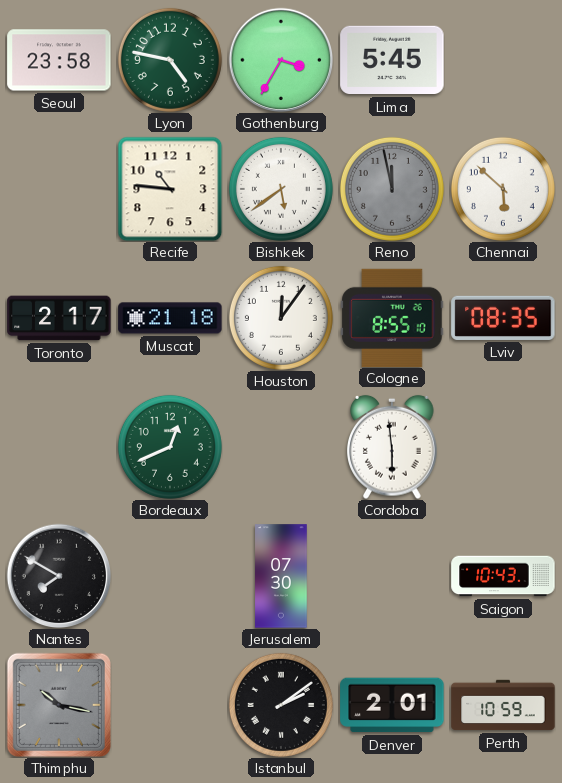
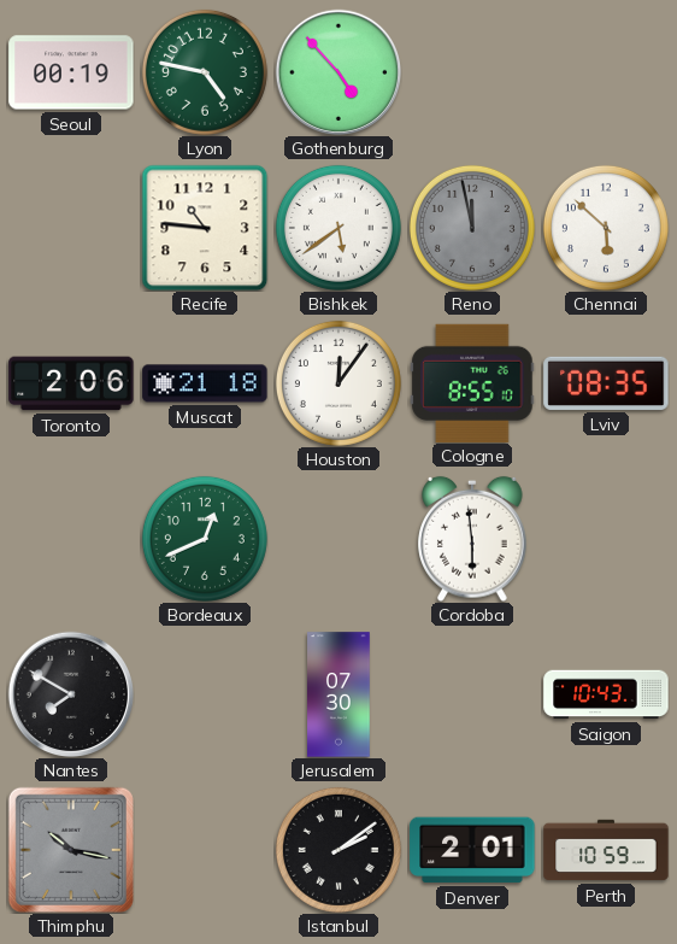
Seoul: 23:58 -> 00:19 (71, 72)
Gothenburg: 3:35 -> 4:53 (338, 72)
Lima: 5:45 -> none (392, 60)
Toronto: 2:17 -> 2:06 (71, 383)
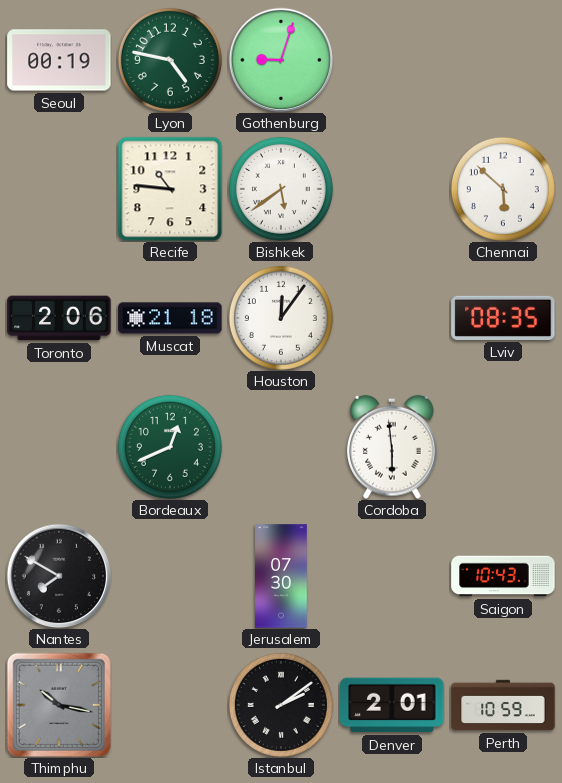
Gothenburg: 4:53 -> 9:03 (281, 60)
Reno: 11:58 -> none (472, 228)
Cologne: 8:55 -> none (472, 382)
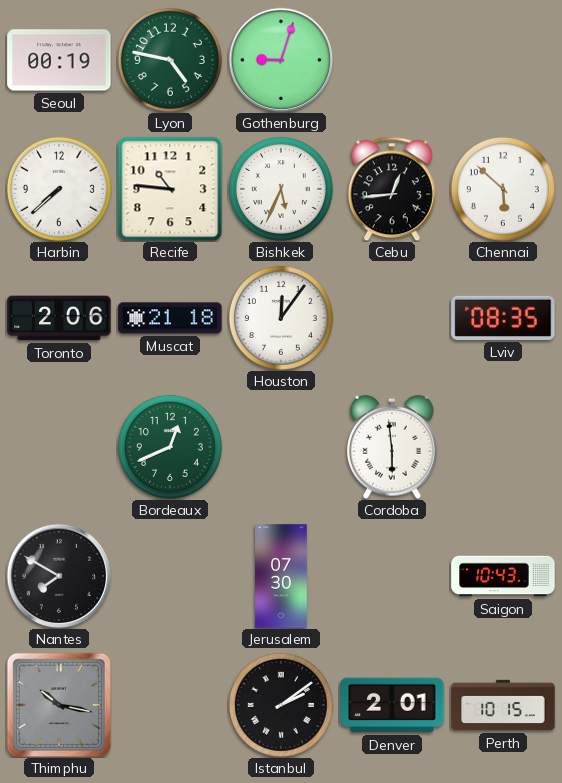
Harbin: none -> 7:38 (59, 189)
Bishkek: 5:39 -> 5:34 (281, 189)
Cebu: none -> 12:44 (392, 189)
Perth: 10:59 -> 10:15 (503, 705)
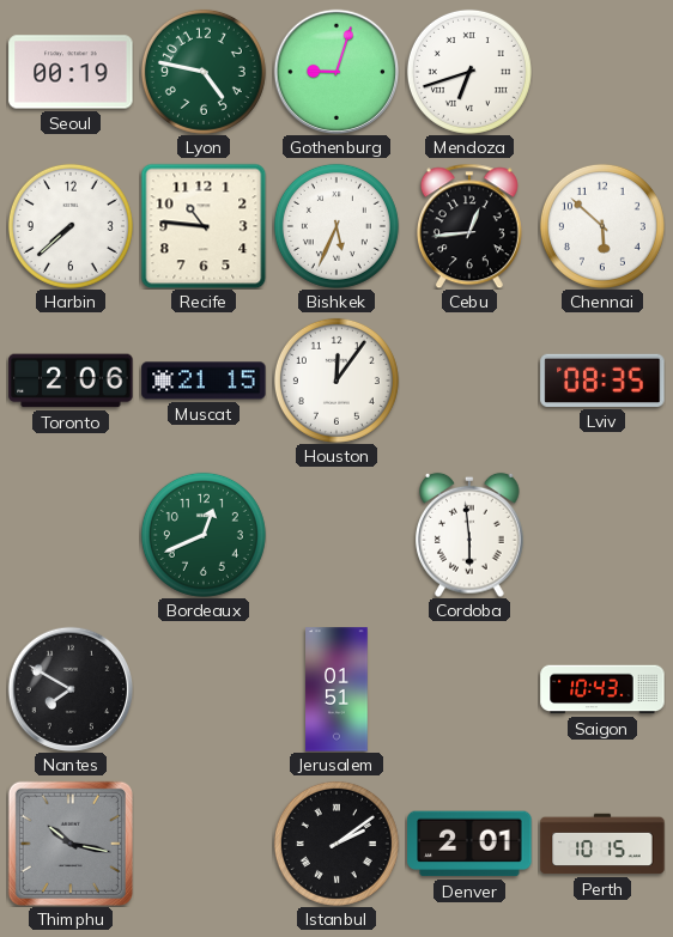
Mendoza: none -> 6:42 (469, 72)
Muscat: 21:18 -> 21:15 (204, 381)
Jerusalem: 07:30 -> 01:51 (336, 689)
